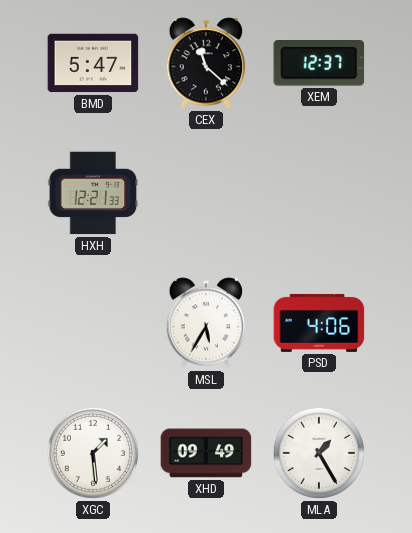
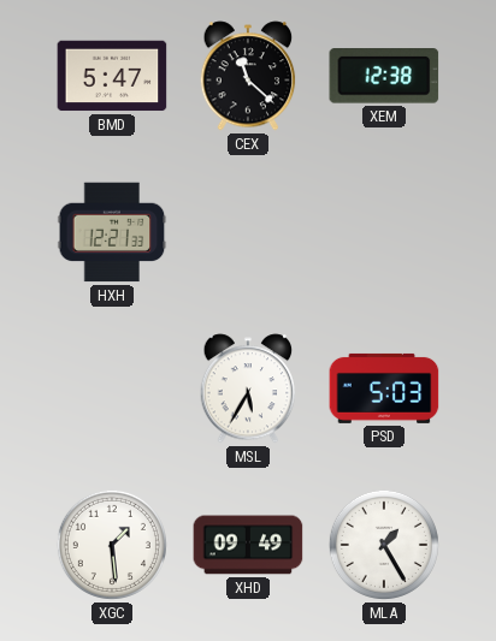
XEM: 12:37 -> 12:38 (384, 76)
PSD: 4:06 -> 5:03 (384, 388)
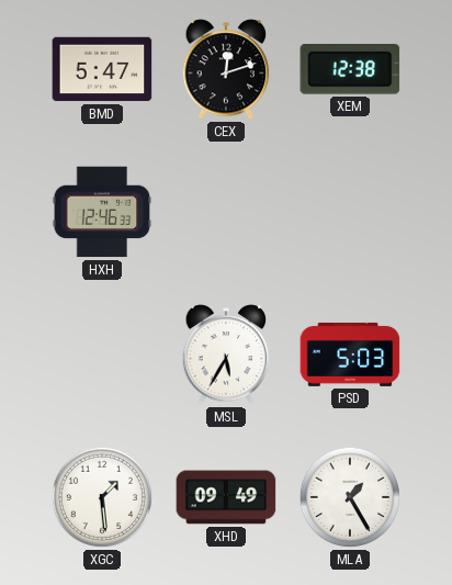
CEX: 11:22 -> 12:12 (226, 69)
HXH: 12:21 -> 12:46 (102, 212)
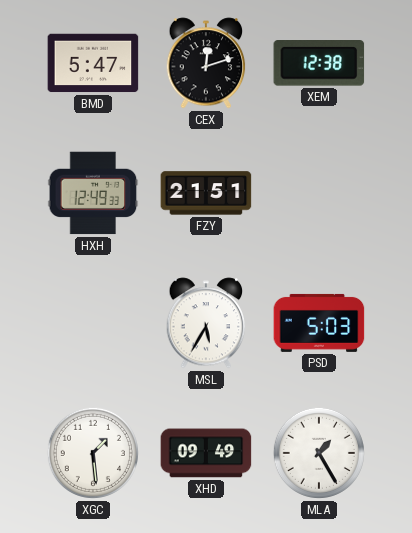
HXH: 12:46 -> 12:49 (93, 193)
FZY: none -> 21:51 (206, 193)
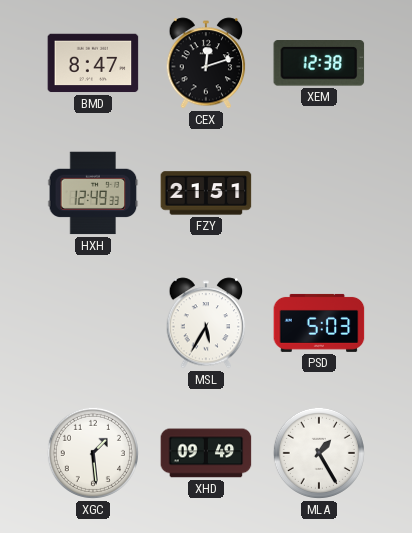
BMD: 5:47 -> 8:47 (93, 63)
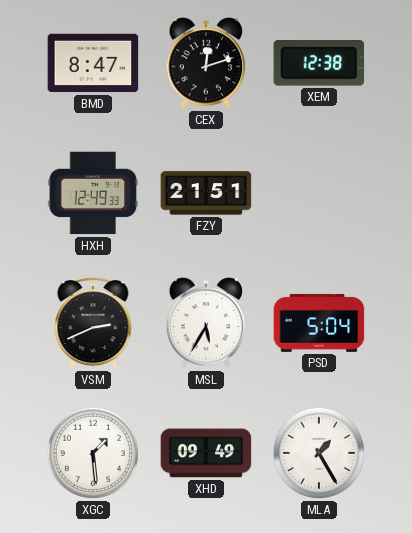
VSM: none -> 2:41 (93, 323)
PSD: 5:03 -> 5:04 (319, 323)
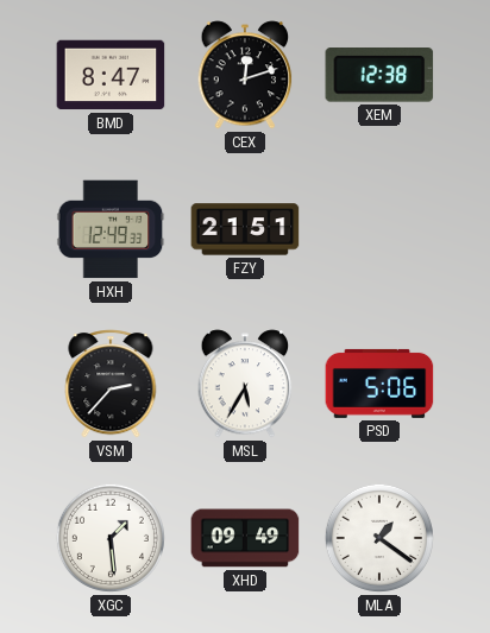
VSM: 2:41 -> 2:37 (111, 384)
PSD: 5:04 -> 5:06 (379, 384)
MLA: 1:25 -> 1:21 (379, 538)
